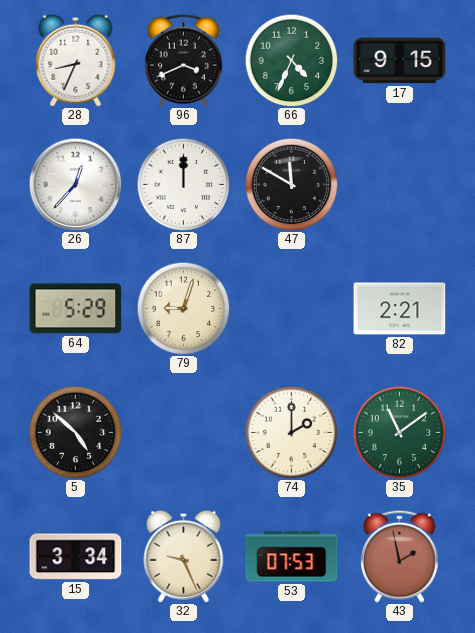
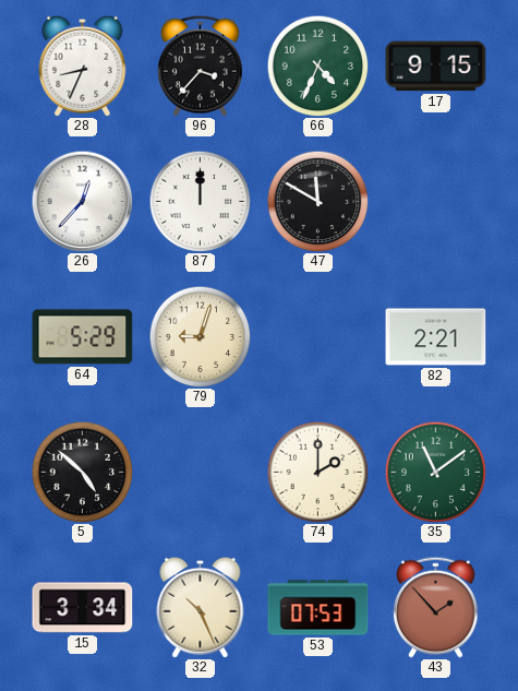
96: 3:41 -> 3:37 (200, 65)
32: 9:26 -> 10:26 (201, 607)
43: 1:58 -> 1:53 (435, 607)
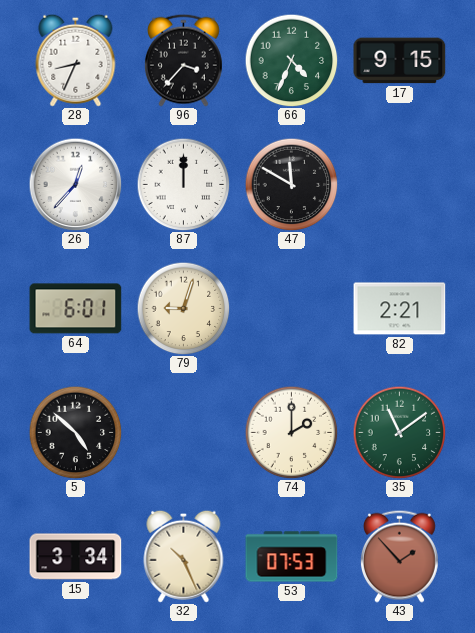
64: 5:29 -> 6:01 (76, 309)
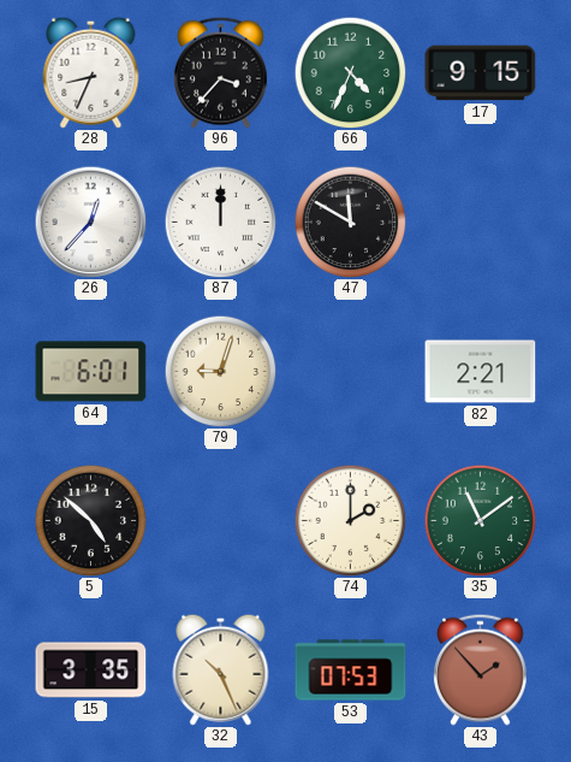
15: 3:34 -> 3:35 (91, 671)
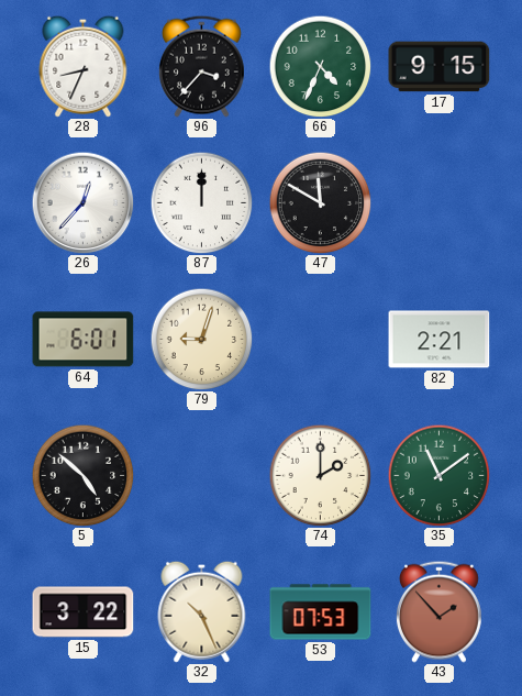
15: 3:35 -> 3:22 (84, 612)
